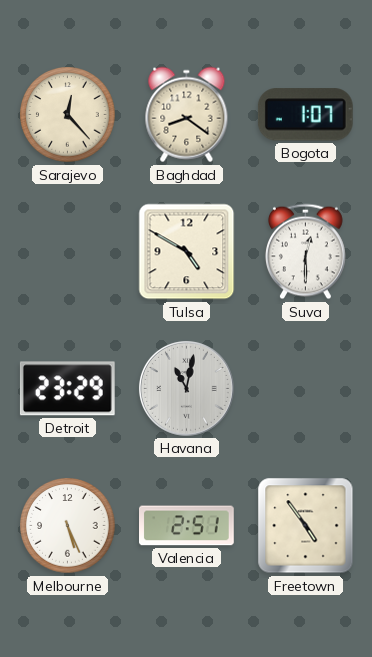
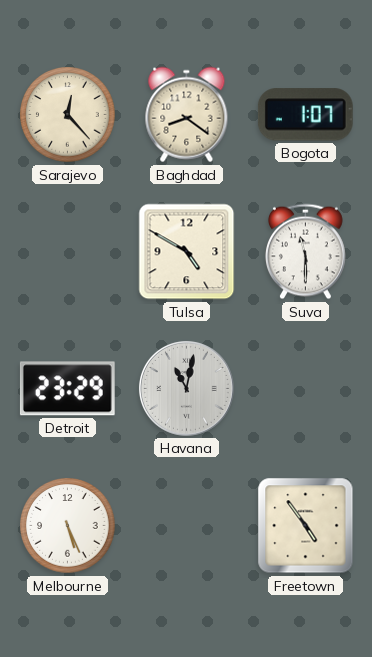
Suva: 12:30 -> 11:30 (305, 252)
Valencia: 2:51 -> none (187, 526)
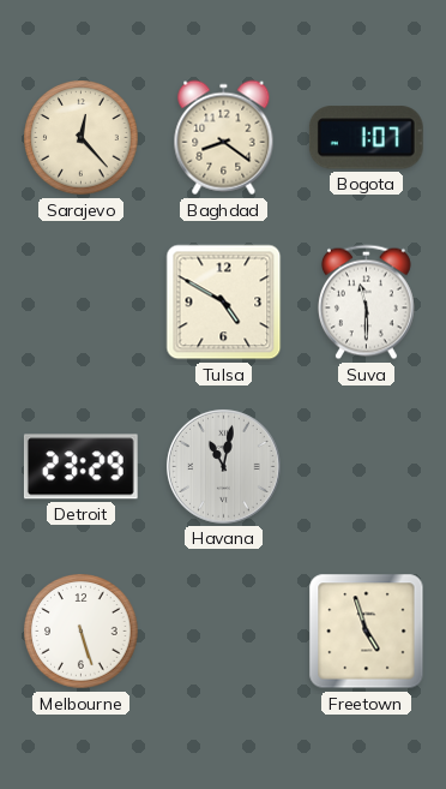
Melbourne: 5:26 -> 5:27 (82, 632)
Freetown: 4:54 -> 4:57 (367, 632)
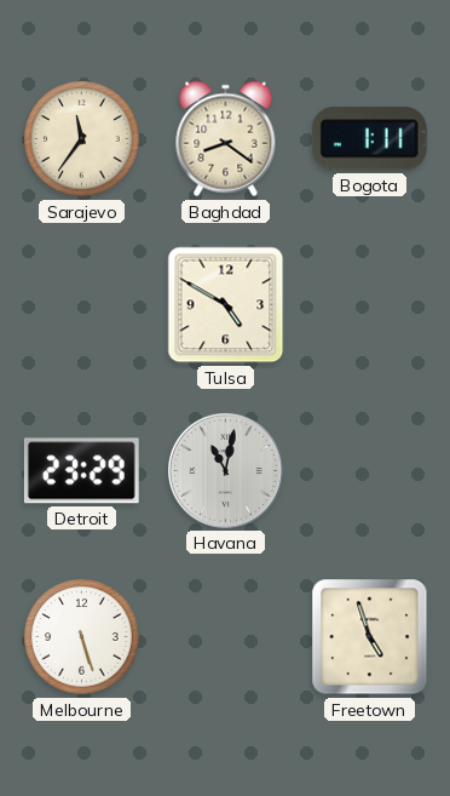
Sarajevo: 12:23 -> 11:36 (82, 139)
Bogota: 1:07 -> 1:11 (369, 139)
Suva: 11:30 -> none (366, 303)
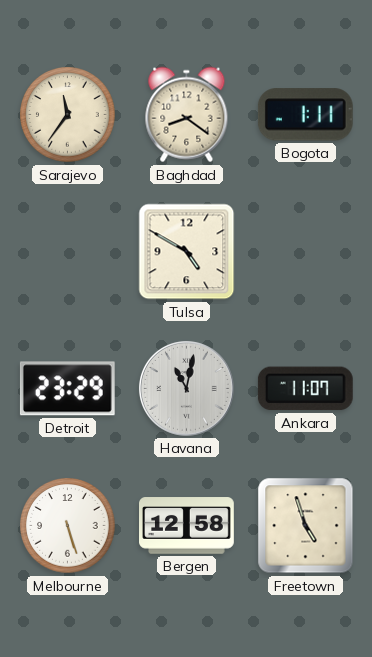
Ankara: none -> 11:07 (305, 389)
Bergen: none -> 12:58 (187, 526)
